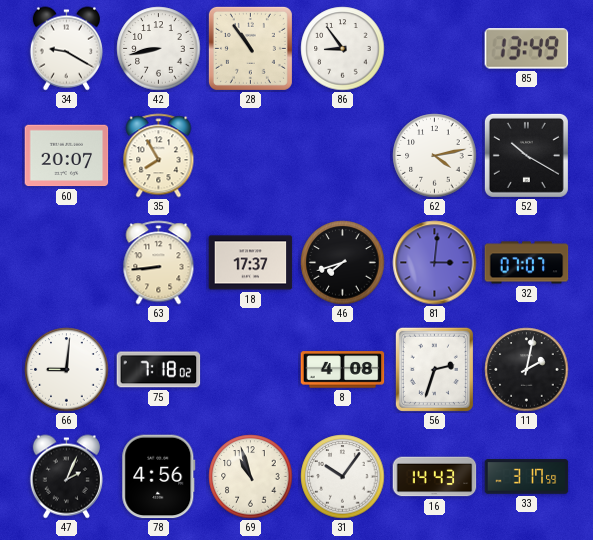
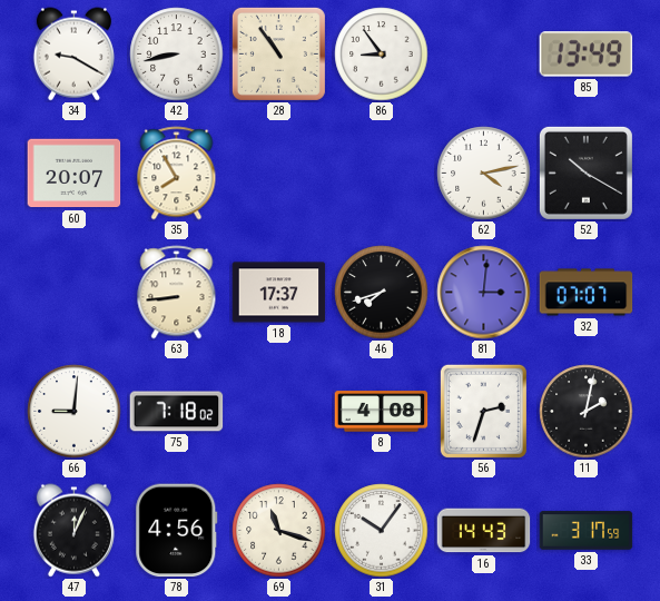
47: 2:04 -> 12:04 (73, 531)
69: 10:57 -> 11:18 (279, 531)
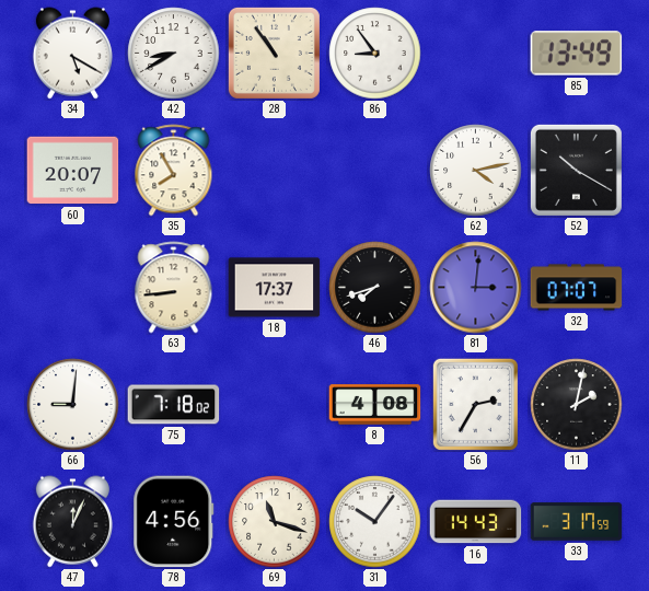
34: 9:20 -> 5:20 (72, 54)
42: 8:43 -> 8:40 (174, 54)
56: 2:33 -> 2:35 (475, 404)
